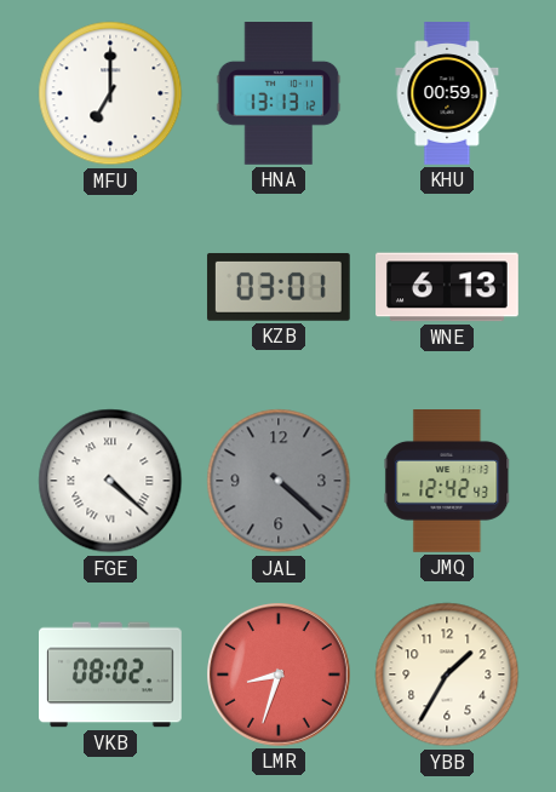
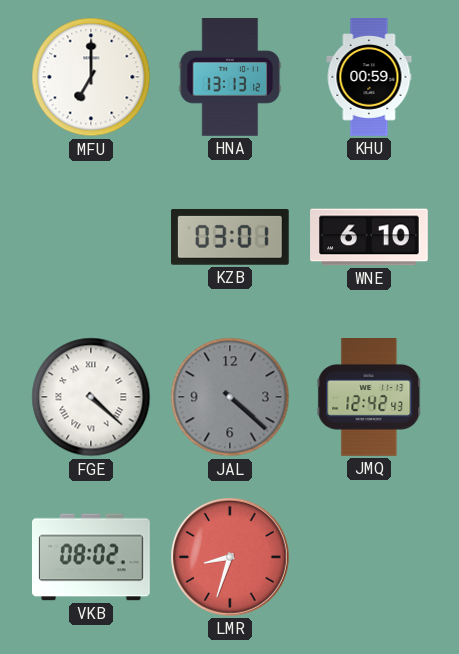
WNE: 6:13 -> 6:10 (369, 237)
YBB: 1:35 -> none (447, 675)
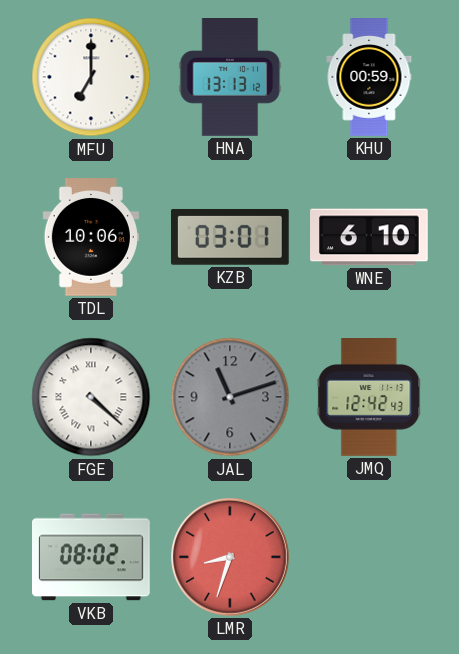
TDL: none -> 10:06 (91, 238)
JAL: 4:22 -> 11:12 (230, 397)
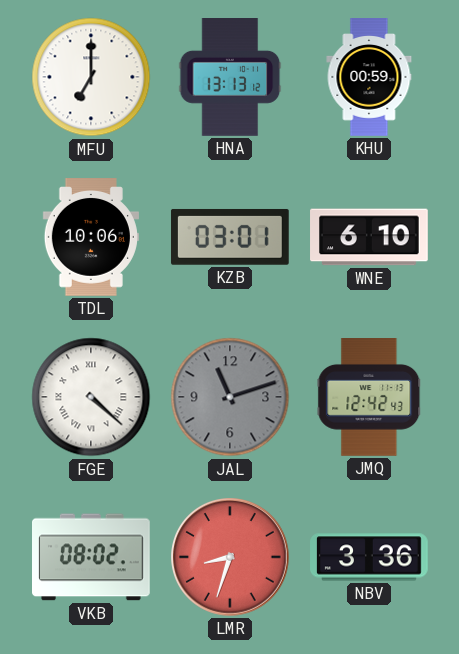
NBV: none -> 3:36 (369, 557)
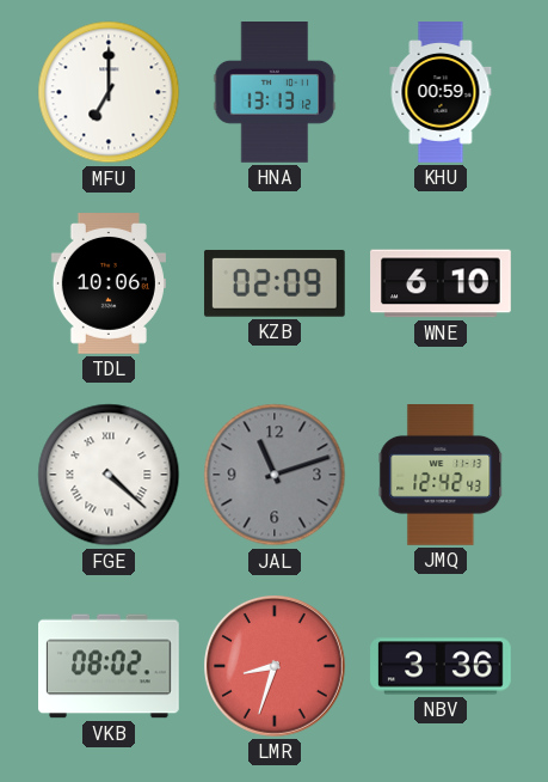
KZB: 03:01 -> 02:09 (275, 283)
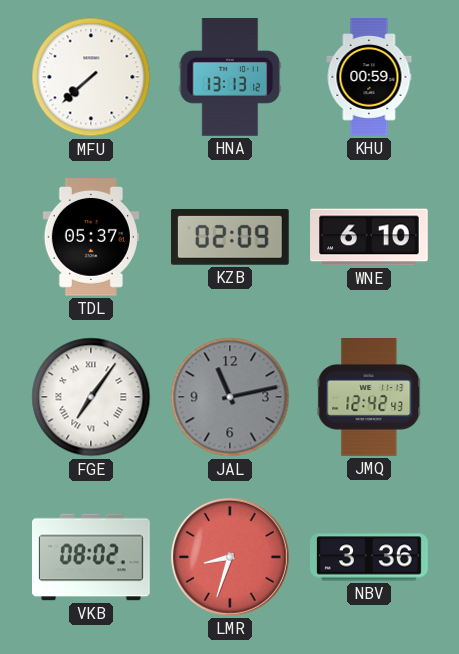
MFU: 7:00 -> 7:38 (91, 77)
TDL: 10:06 -> 05:37 (91, 238)
FGE: 4:22 -> 7:06 (91, 397)
JAL: 11:12 -> 11:13 (230, 397)
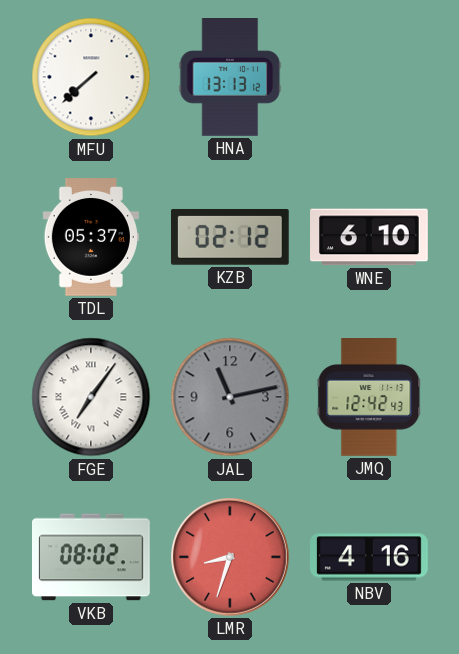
KHU: 00:59 -> none (369, 77)
KZB: 02:09 -> 02:12 (230, 237)
NBV: 3:36 -> 4:16 (369, 557)
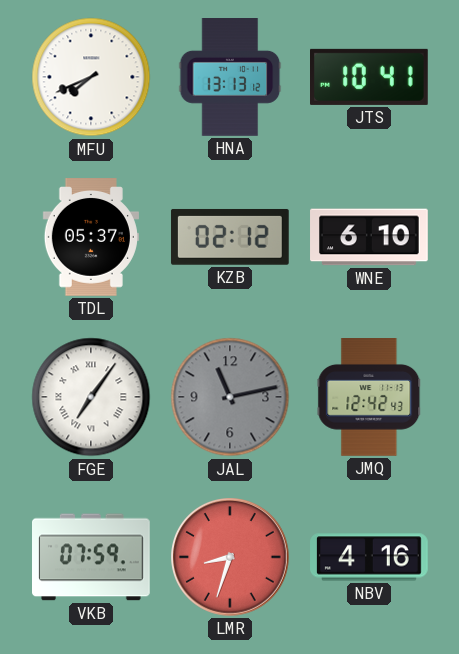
MFU: 7:38 -> 7:41 (91, 77)
JTS: none -> 10:41 (370, 77)
VKB: 08:02 -> 07:59 (92, 557)
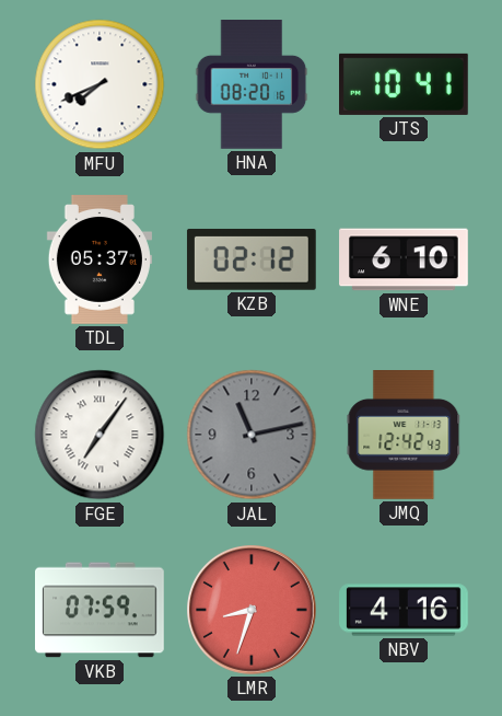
HNA: 13:13 -> 08:20 (252, 85)
